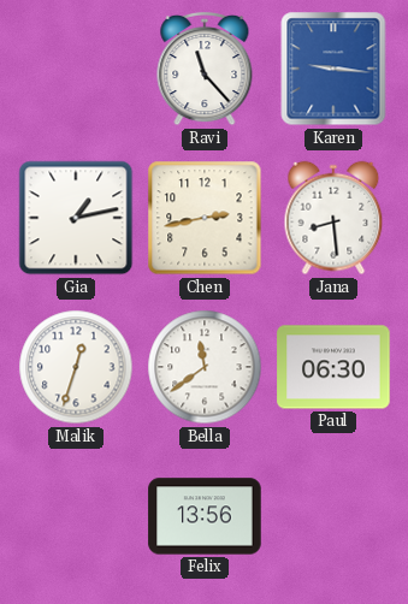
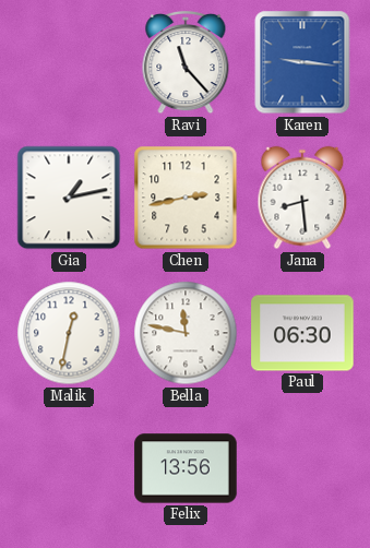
Malik: 12:33 -> 12:32 (69, 333)
Bella: 11:39 -> 11:47 (186, 333)
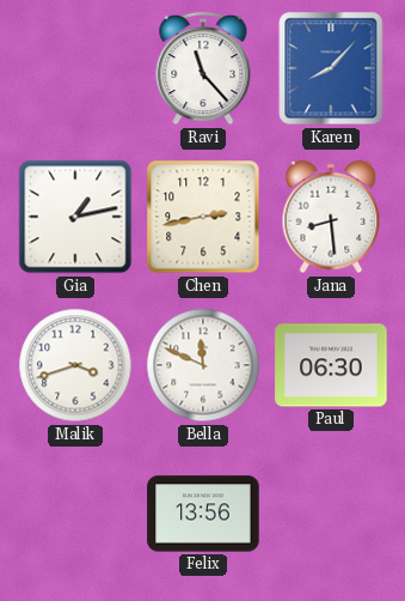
Karen: 9:16 -> 8:07 (331, 68)
Malik: 12:32 -> 3:42 (75, 365)
Bella: 11:47 -> 11:49 (203, 365)
